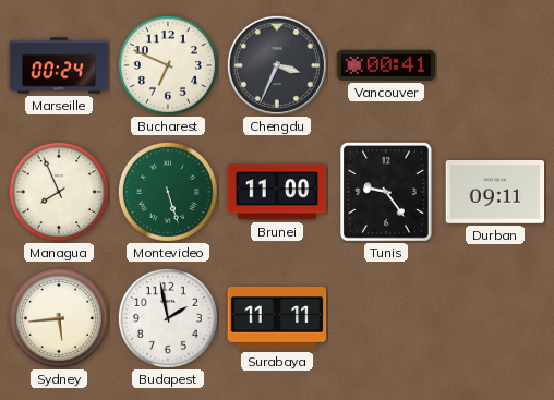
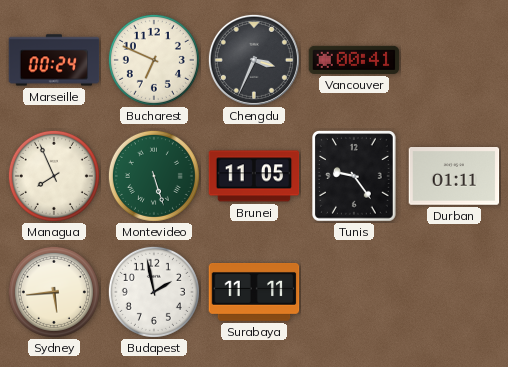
Brunei: 11:00 -> 11:05 (254, 176)
Durban: 09:11 -> 01:11 (454, 177)
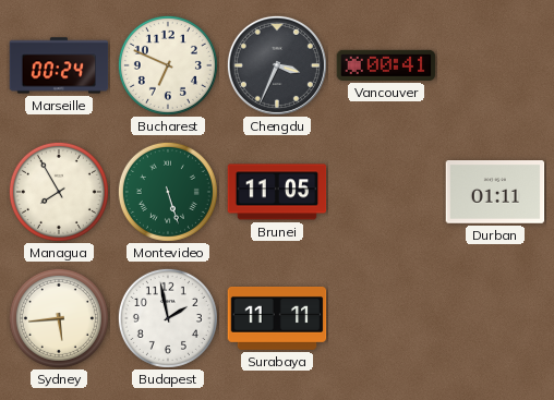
Managua: 7:56 -> 7:55 (59, 192)
Tunis: 9:24 -> none (355, 177)
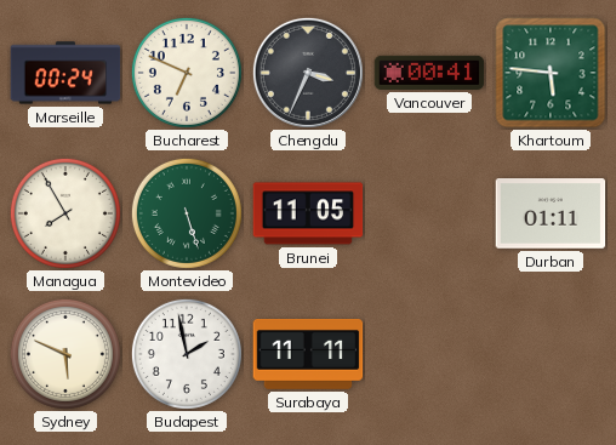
Khartoum: none -> 5:46 (551, 73)
Sydney: 5:44 -> 5:49 (65, 354)
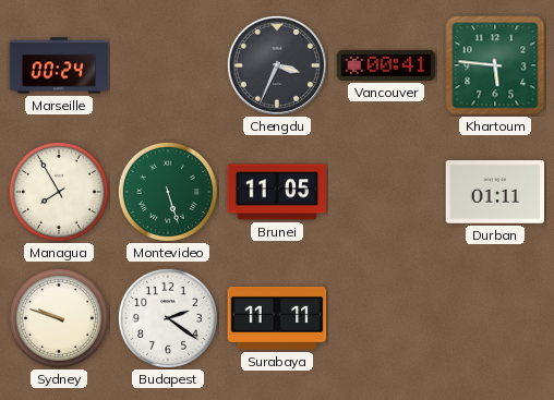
Bucharest: 6:49 -> none (187, 73)
Sydney: 5:49 -> 9:48 (59, 318)
Budapest: 1:58 -> 2:21 (168, 318)
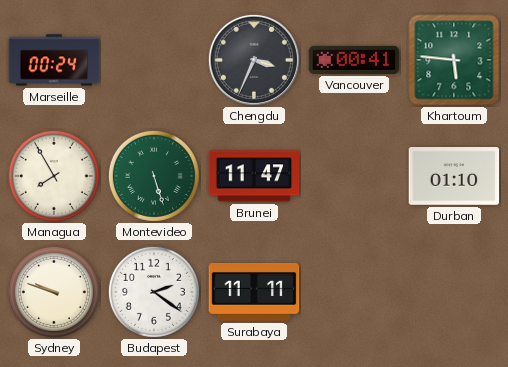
Brunei: 11:05 -> 11:47 (254, 176)
Durban: 01:11 -> 01:10 (454, 177)
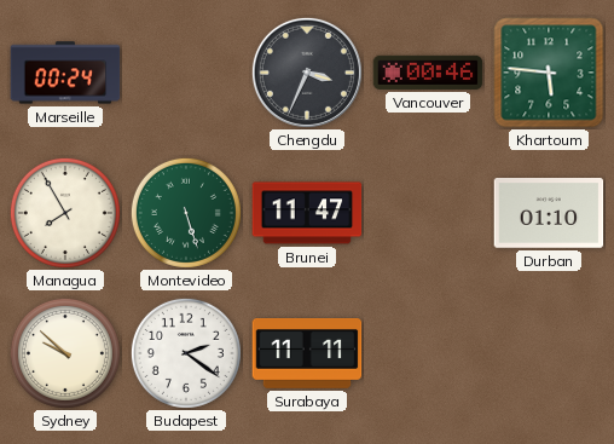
Vancouver: 00:41 -> 00:46 (428, 73)
Sydney: 9:48 -> 9:52 (65, 353)
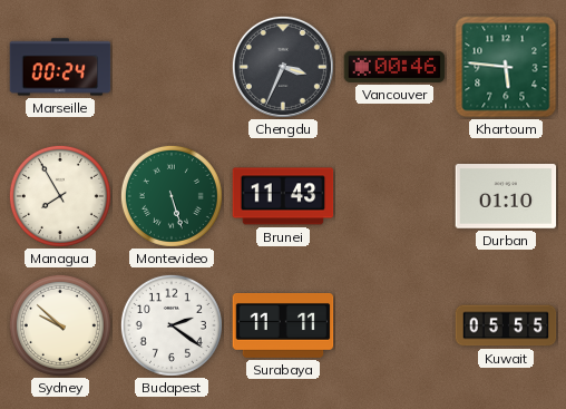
Brunei: 11:47 -> 11:43 (283, 196)
Kuwait: none -> 05:55 (506, 325)
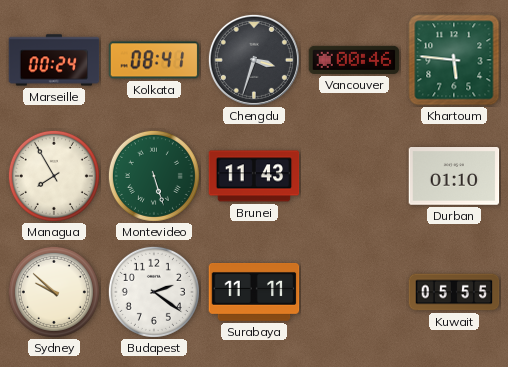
Kolkata: none -> 08:41 (154, 60)
Chengdu: 3:34 -> 3:33 (254, 60)
